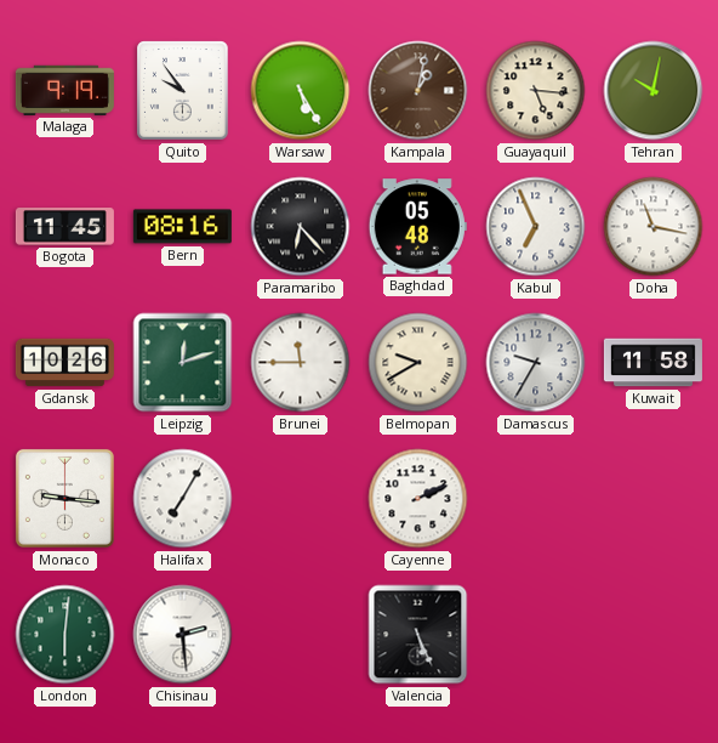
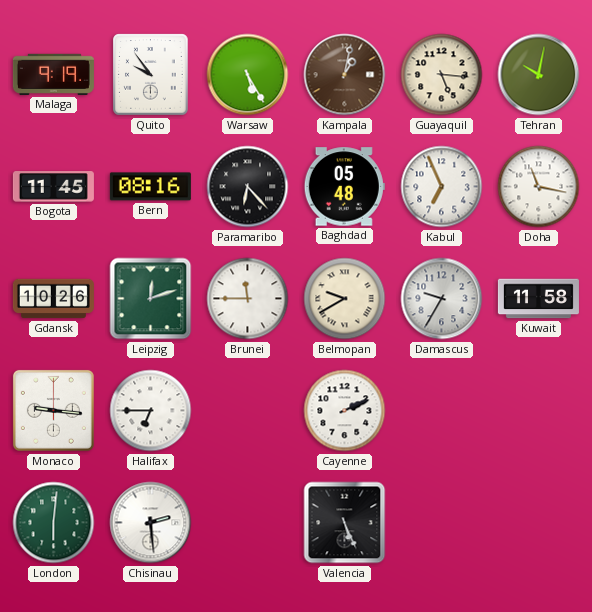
Halifax: 7:05 -> 6:45 (151, 411)
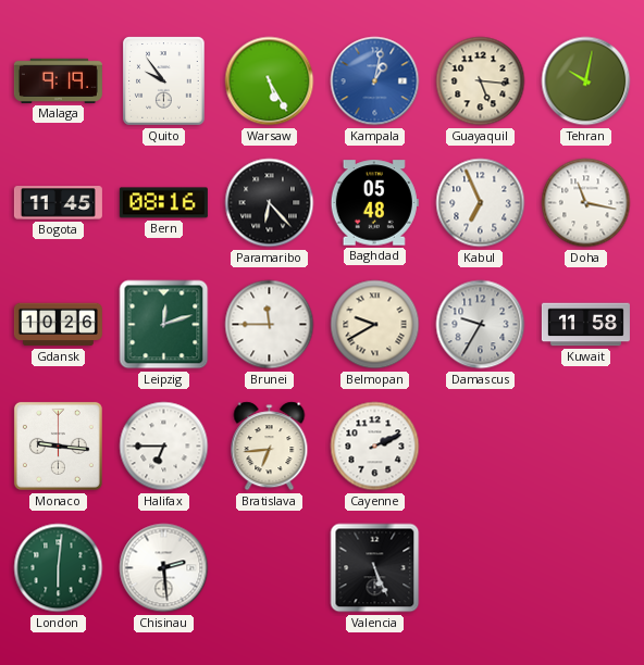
Kampala dial: brown -> blue (375, 81)
Bratislava: none -> 6:44 (270, 447)
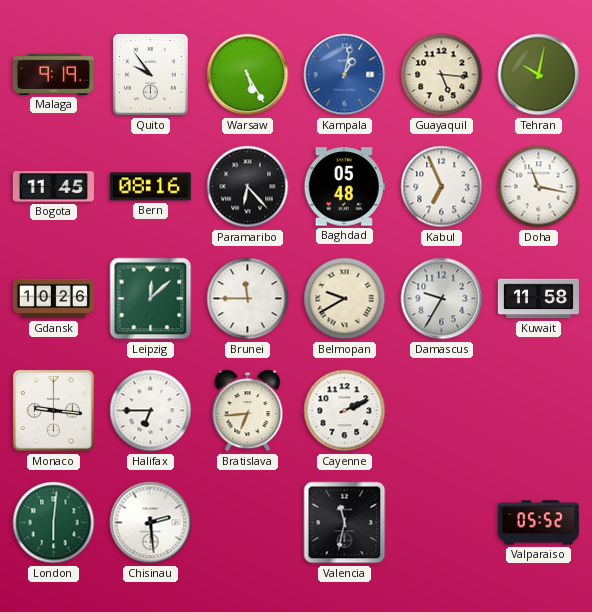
Leipzig: 12:12 -> 12:08 (151, 299)
Valencia: 5:26 -> 11:32 (345, 523)
Valparaiso: none -> 05:52 (538, 523)
